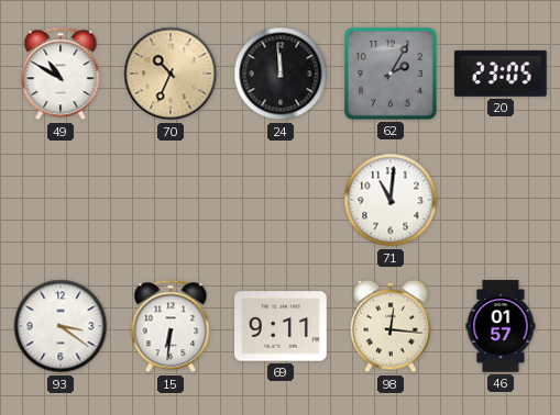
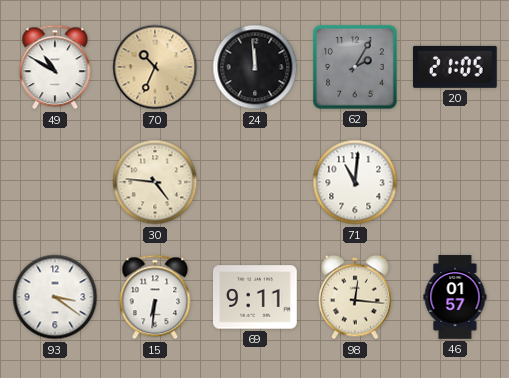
20: 23:05 -> 21:05 (455, 67)
30: none -> 4:46 (155, 182)
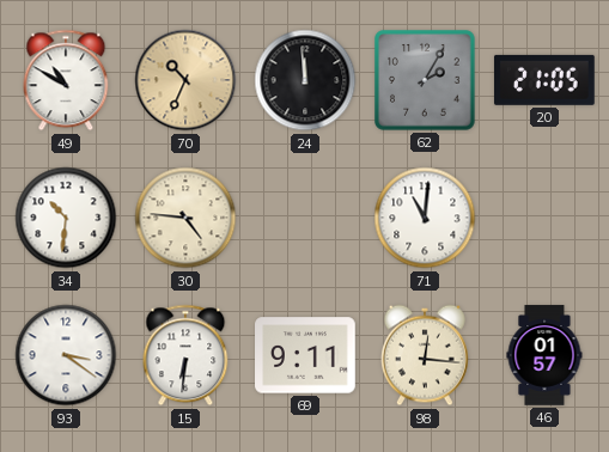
34: none -> 10:31 (66, 218)
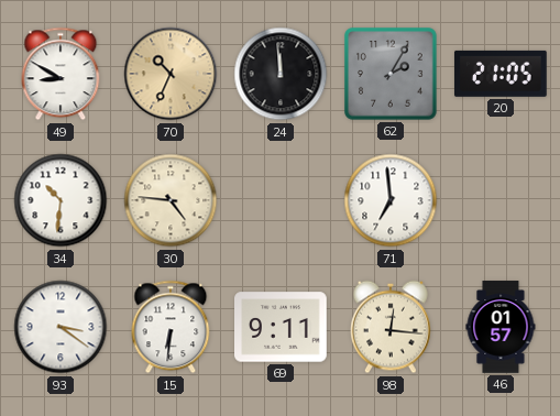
49: 10:50 -> 8:50 (61, 74)
71: 11:01 -> 6:59 (391, 200)
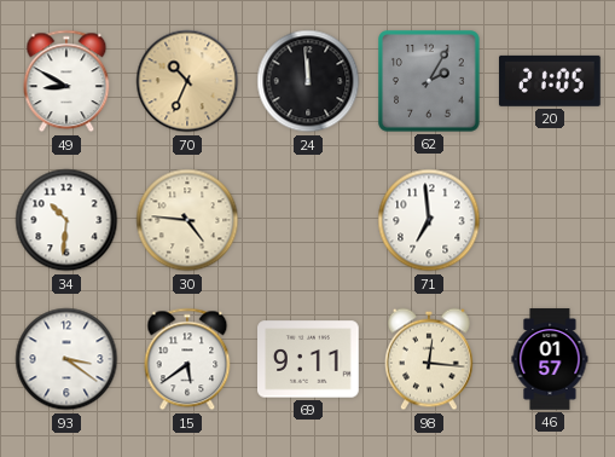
15: 6:31 -> 5:39 (187, 359)
